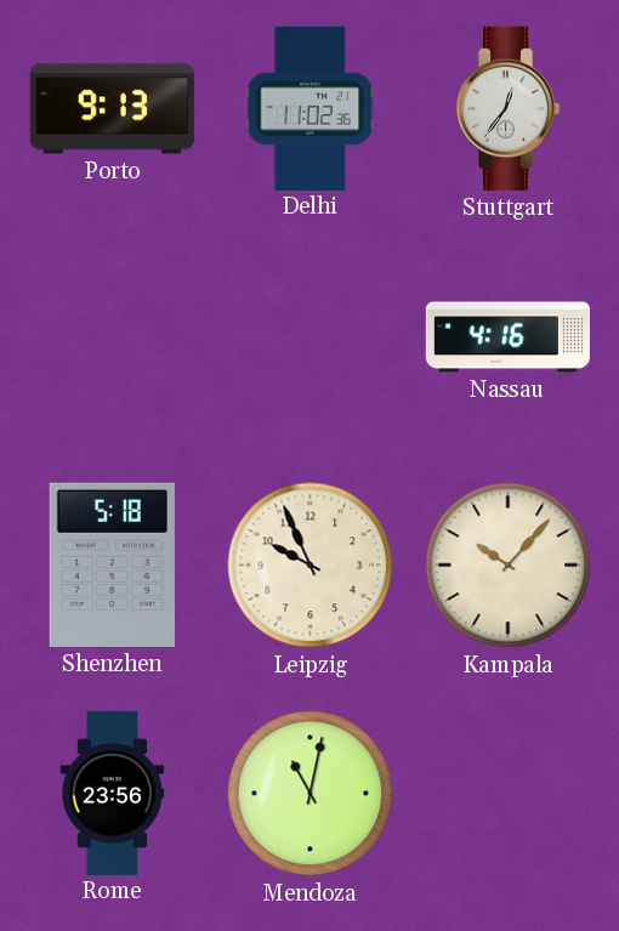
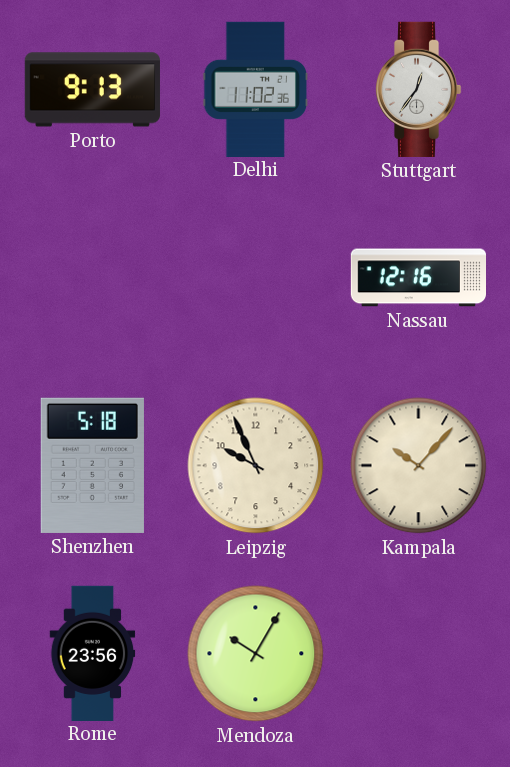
Nassau: 4:16 -> 12:16 (418, 278)
Mendoza: 11:02 -> 10:05 (256, 654)
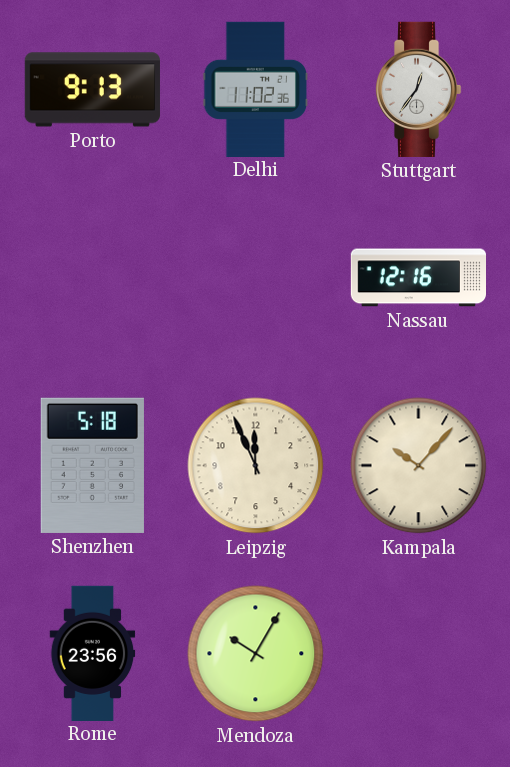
Leipzig: 9:56 -> 11:56 (256, 466)
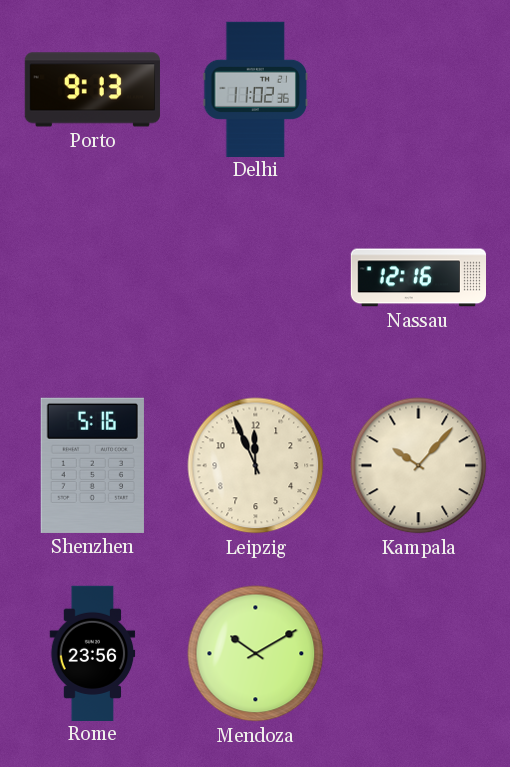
Stuttgart: 12:36 -> none (418, 89)
Shenzhen: 5:18 -> 5:16 (92, 465)
Mendoza: 10:05 -> 10:10 (256, 654)
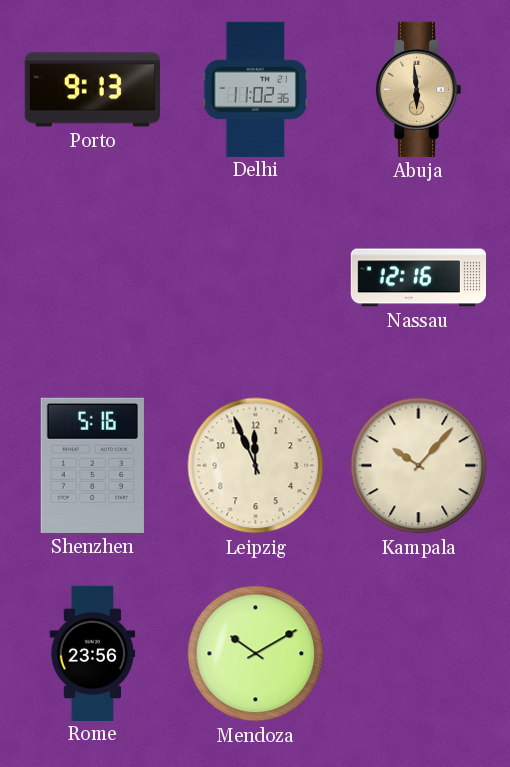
Abuja: none -> 5:59 (418, 89)
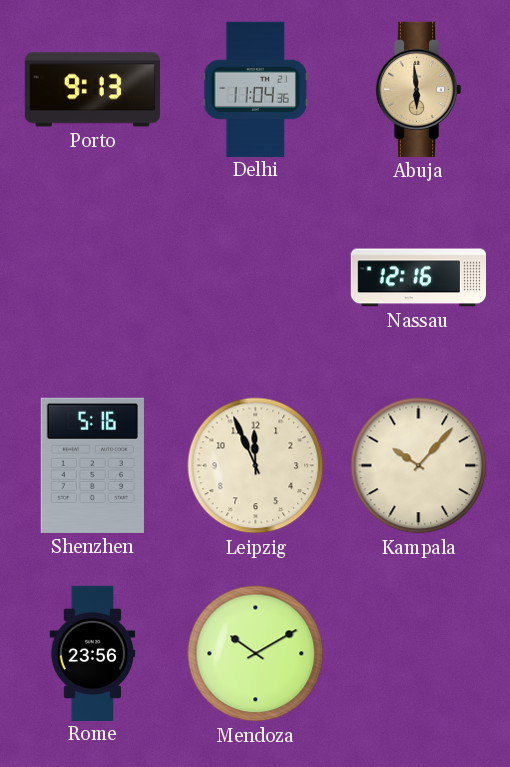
Delhi: 11:02 -> 11:04 (256, 89)
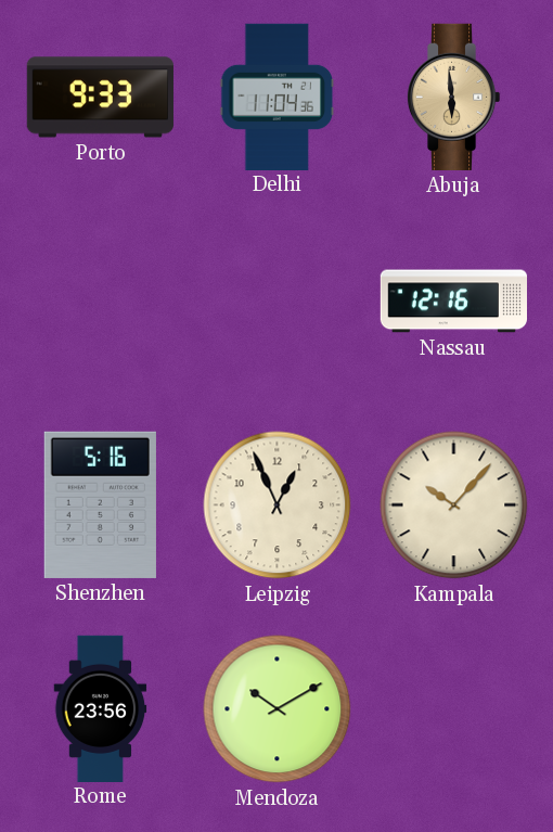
Porto: 9:13 -> 9:33 (100, 98)
Leipzig: 11:56 -> 12:56 (278, 505)
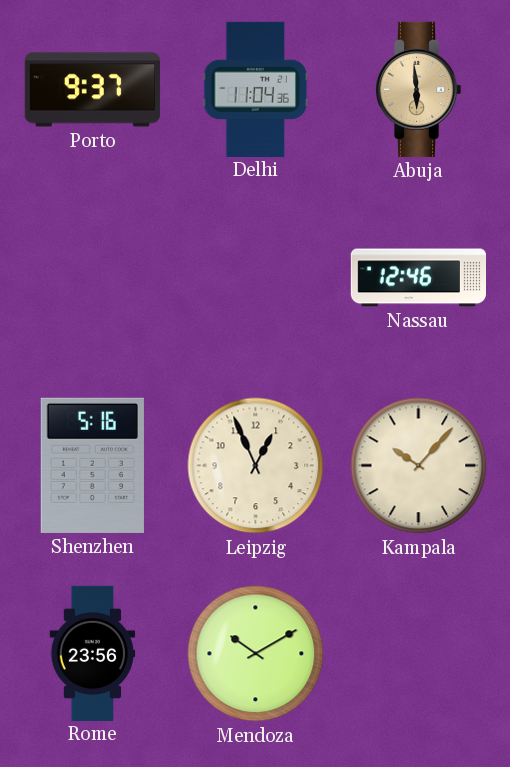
Porto: 9:33 -> 9:37 (92, 90)
Nassau: 12:16 -> 12:46 (418, 278)
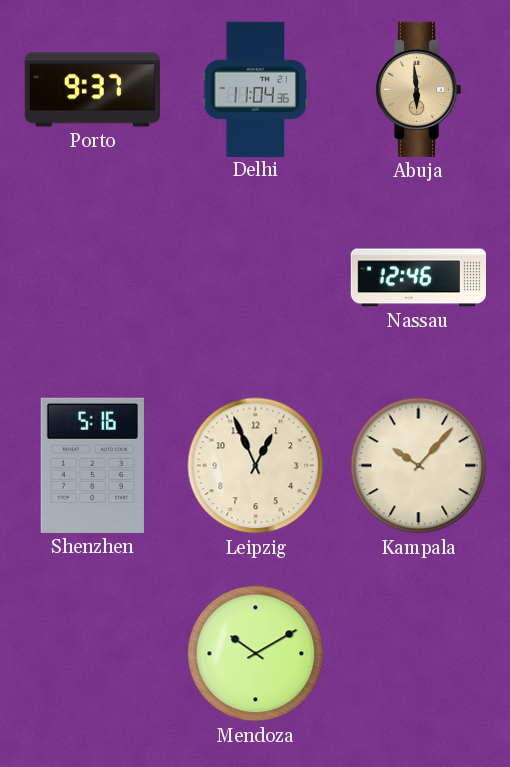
Rome: 23:56 -> none (93, 653)
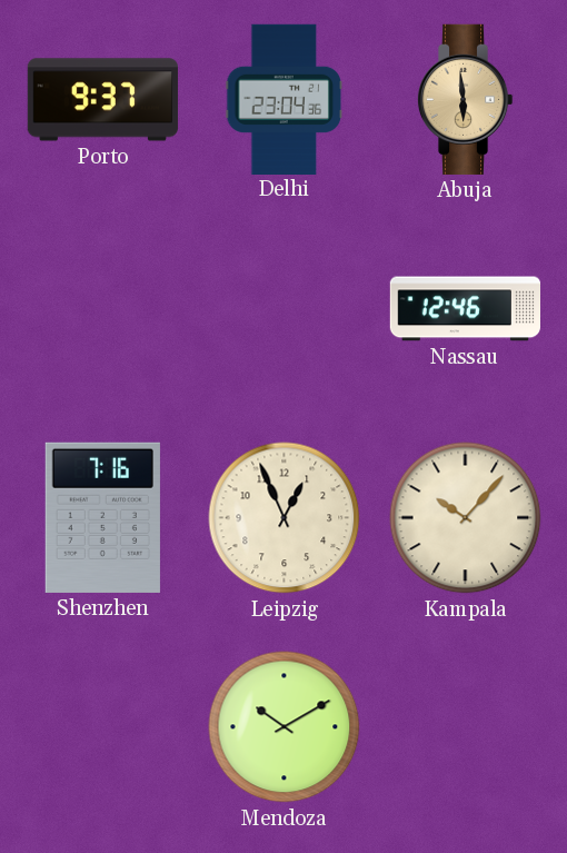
Delhi: 11:04 -> 23:04 (285, 99)
Shenzhen: 5:16 -> 7:16 (102, 517)
